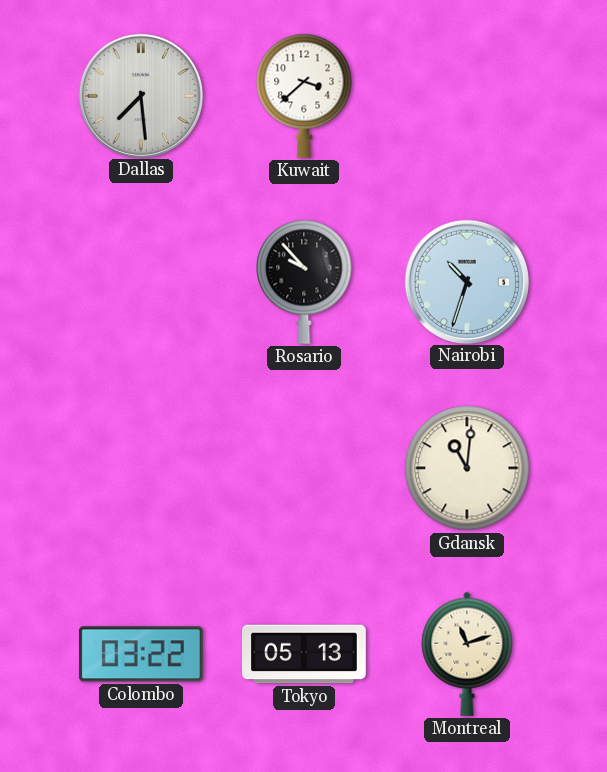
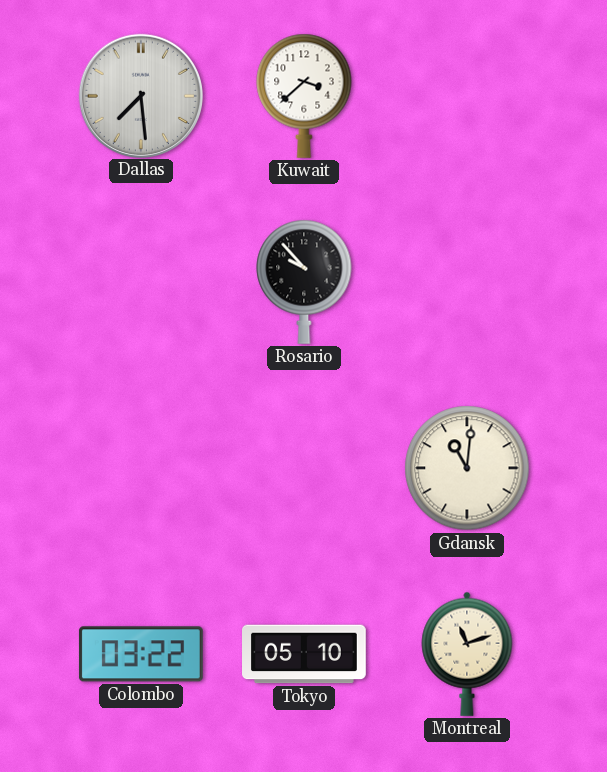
Nairobi: 10:33 -> none (466, 281)
Tokyo: 05:13 -> 05:10 (305, 654)
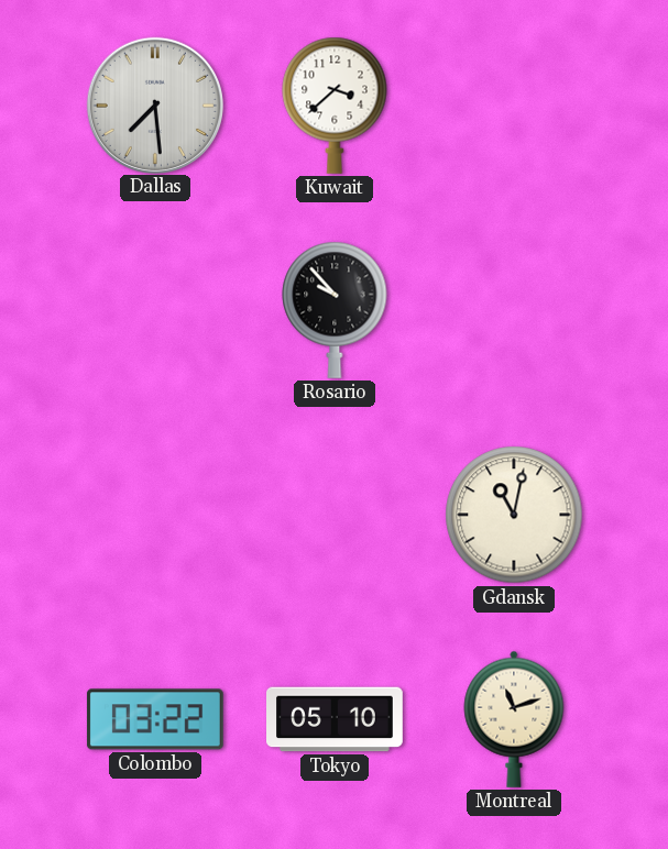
Gdansk: 11:01 -> 11:02 (514, 515)
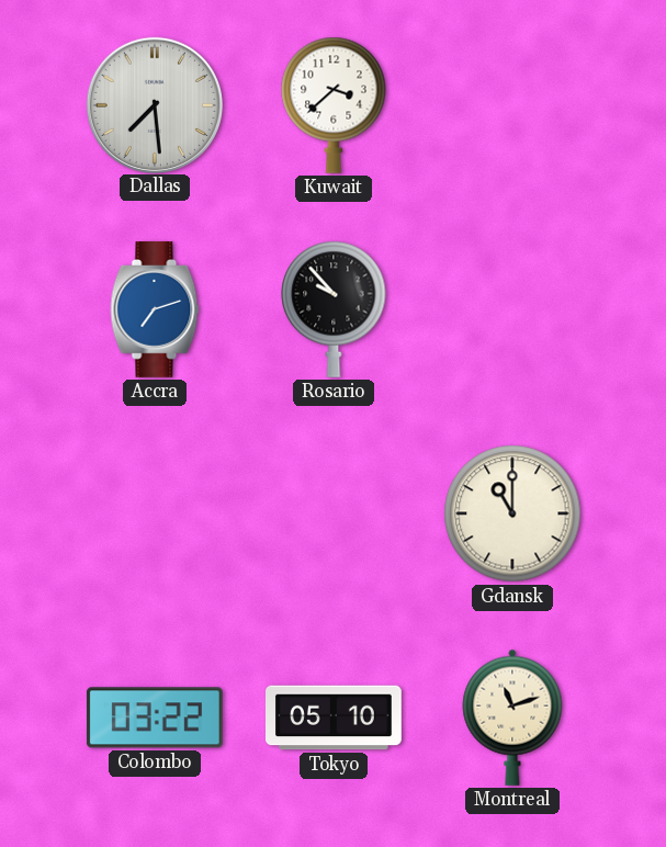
Accra: none -> 7:12 (155, 310)
Gdansk: 11:02 -> 11:00 (512, 513)
